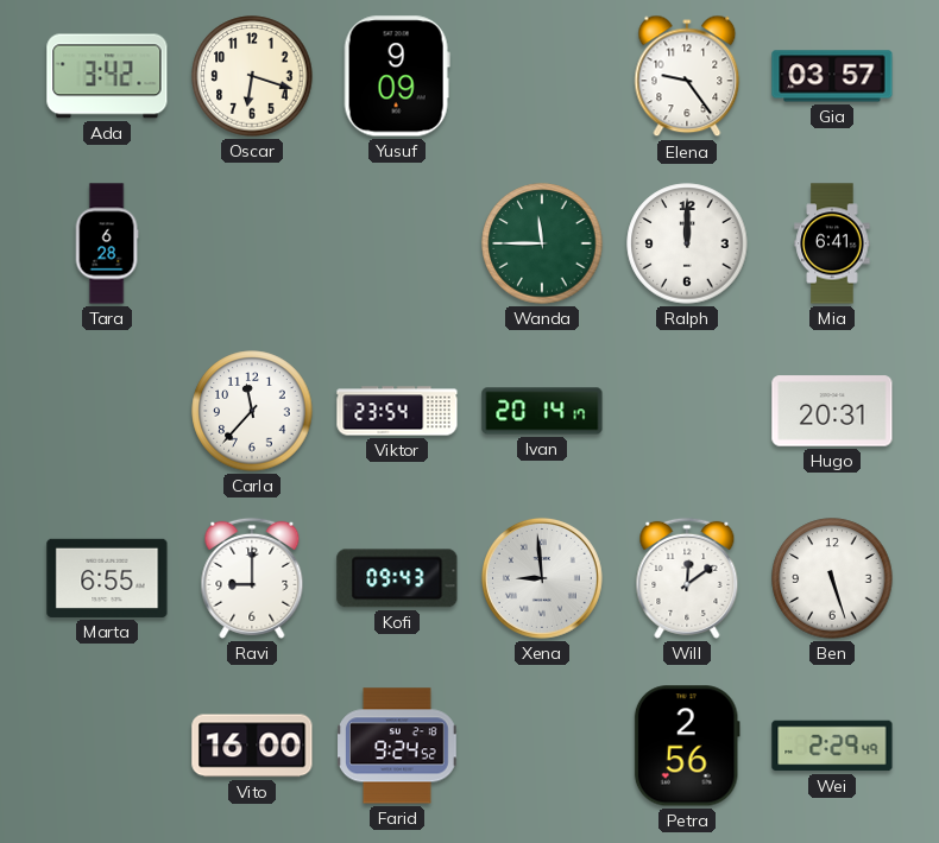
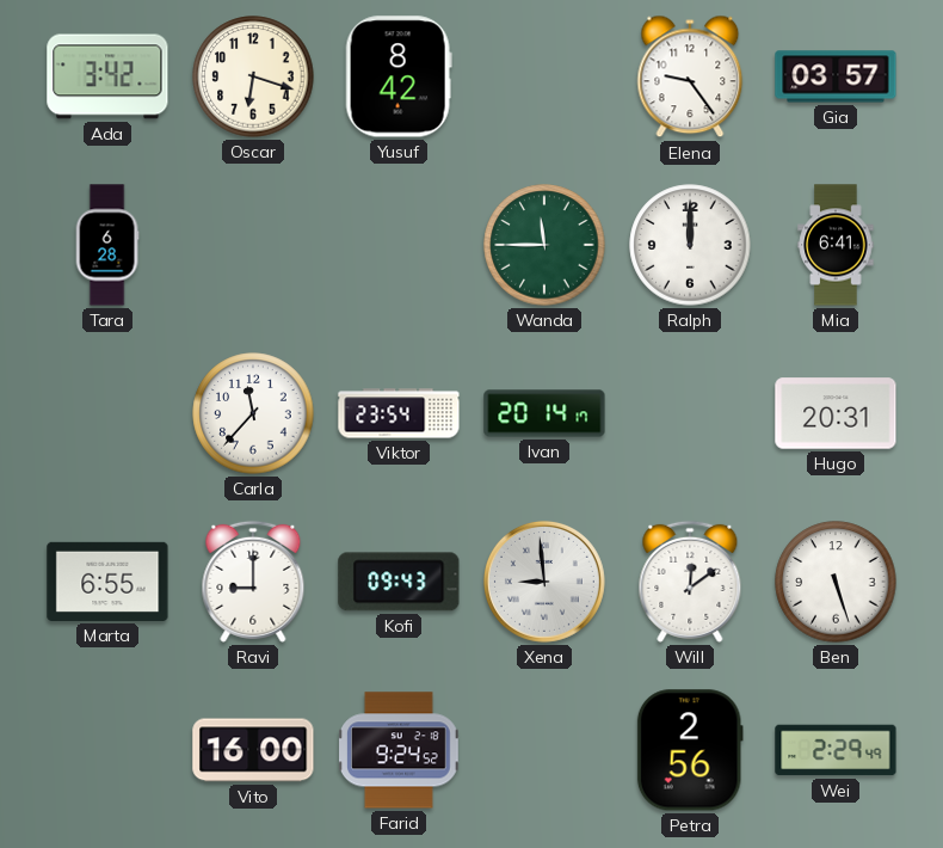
Yusuf: 9:09 -> 8:42 (399, 76)
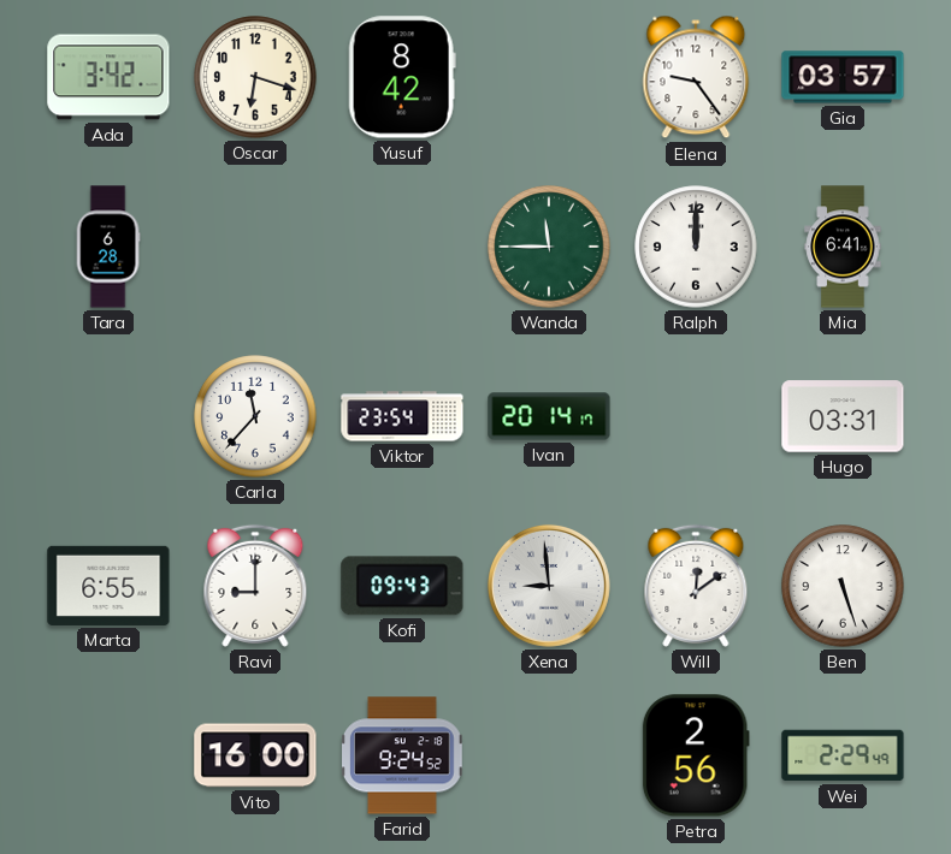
Hugo: 20:31 -> 03:31 (843, 416)
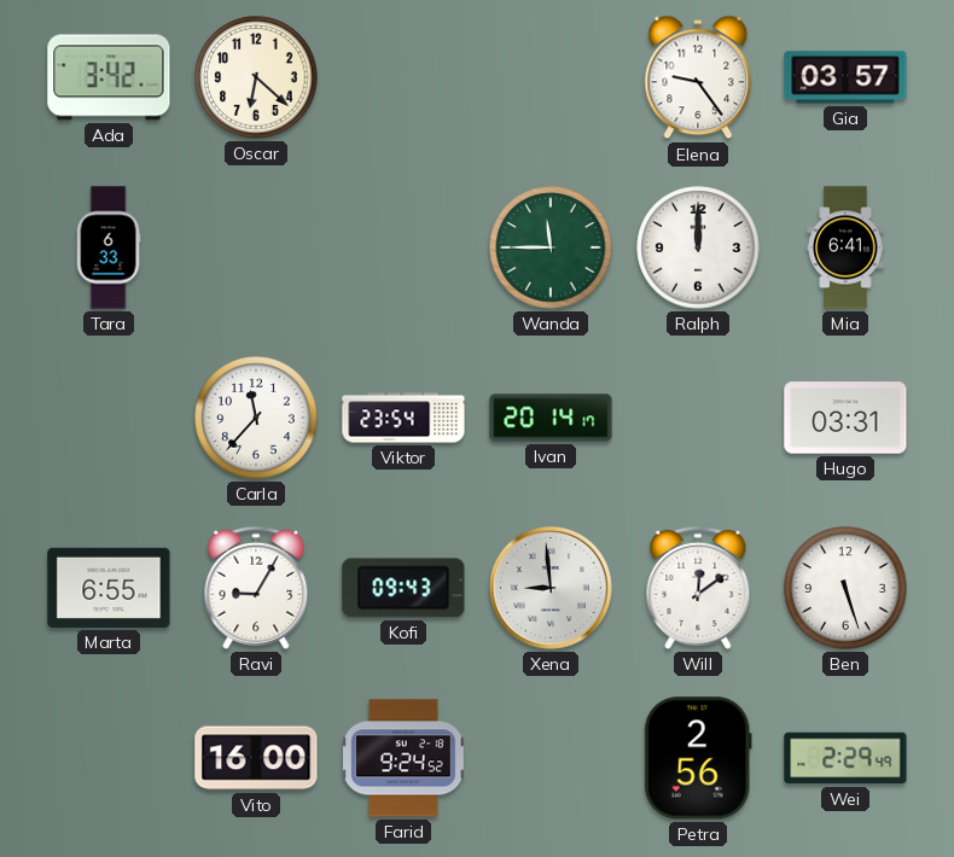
Oscar: 6:18 -> 6:22 (256, 77)
Yusuf: 8:42 -> none (402, 77)
Tara: 6:28 -> 6:33 (109, 247)
Ravi: 9:00 -> 9:05 (256, 588)
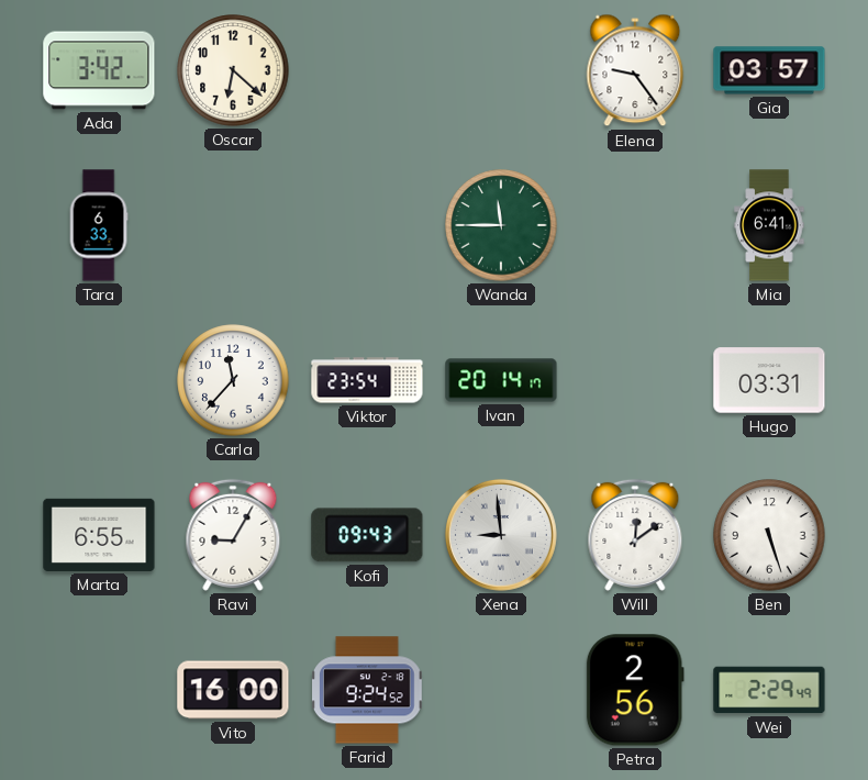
Ralph: 12:00 -> none (698, 247)
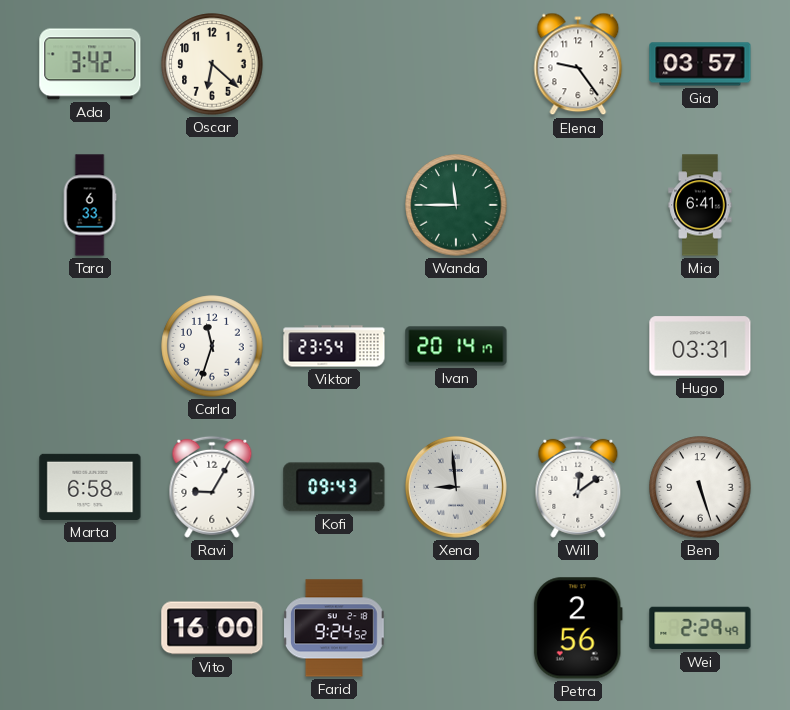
Carla: 11:37 -> 11:33 (212, 346)
Marta: 6:55 -> 6:58 (90, 487)
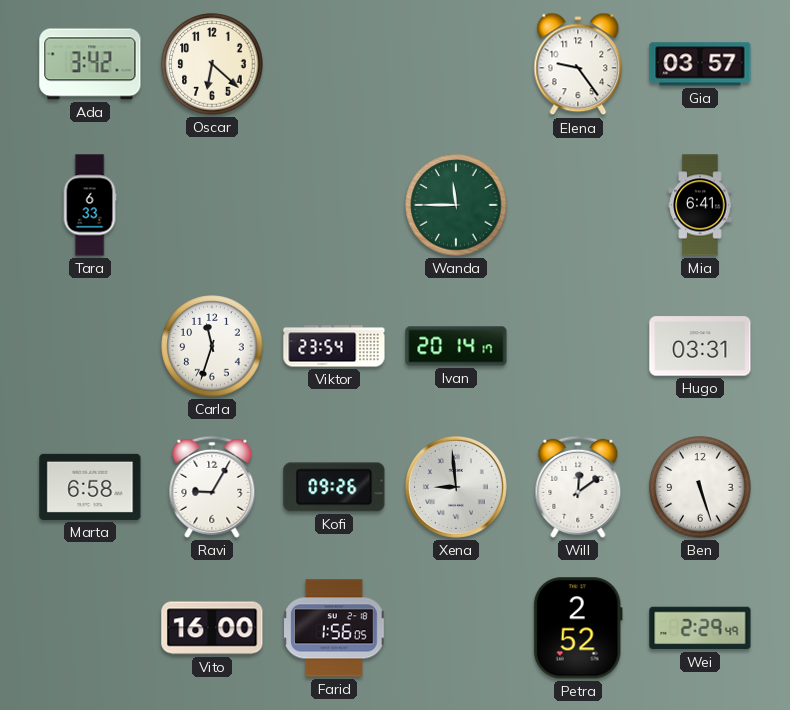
Kofi: 09:43 -> 09:26 (334, 487)
Farid: 9:24 -> 1:56 (335, 628)
Petra: 2:56 -> 2:52 (578, 628)
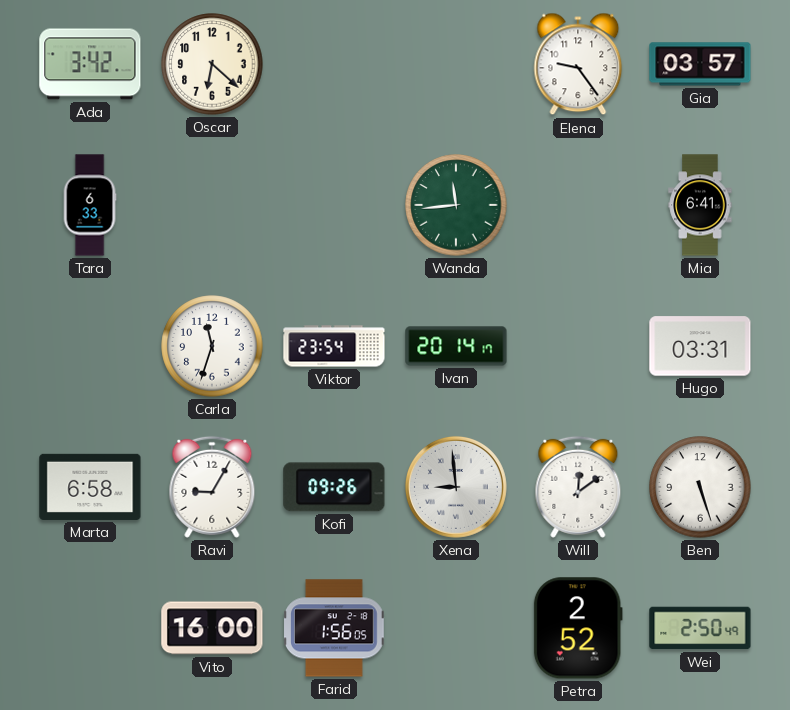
Wanda: 11:45 -> 11:44 (456, 205)
Wei: 2:29 -> 2:50 (700, 628)
